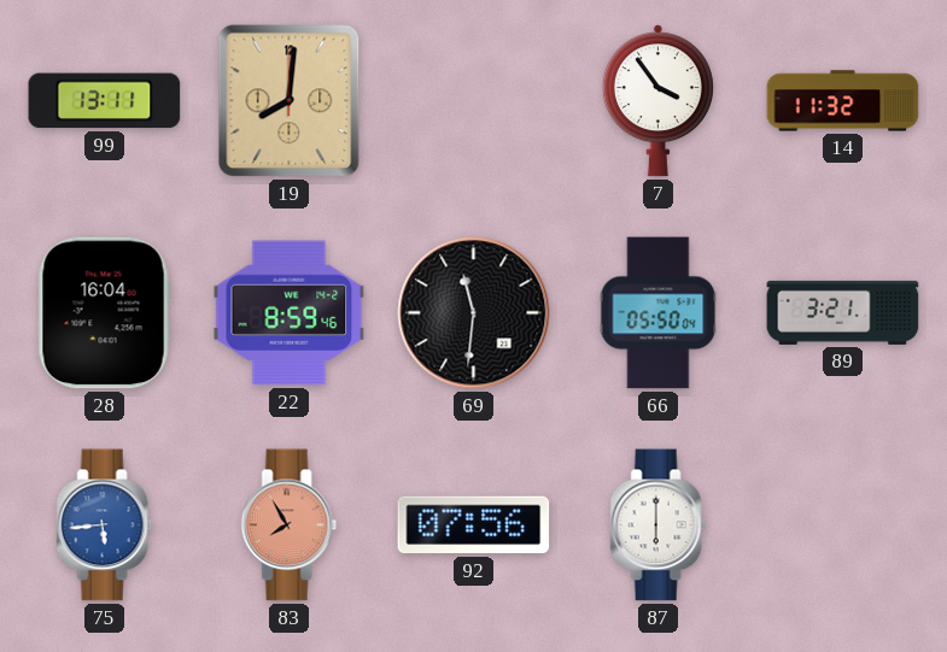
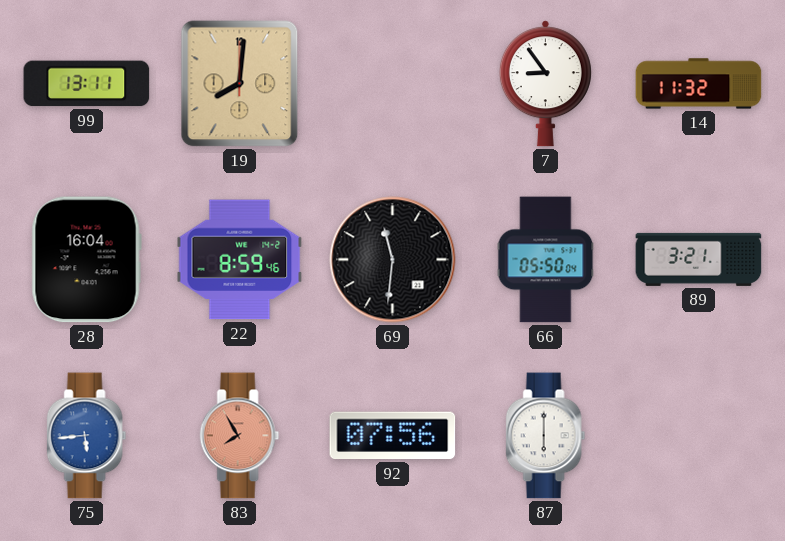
7: 3:54 -> 8:54 (545, 84)
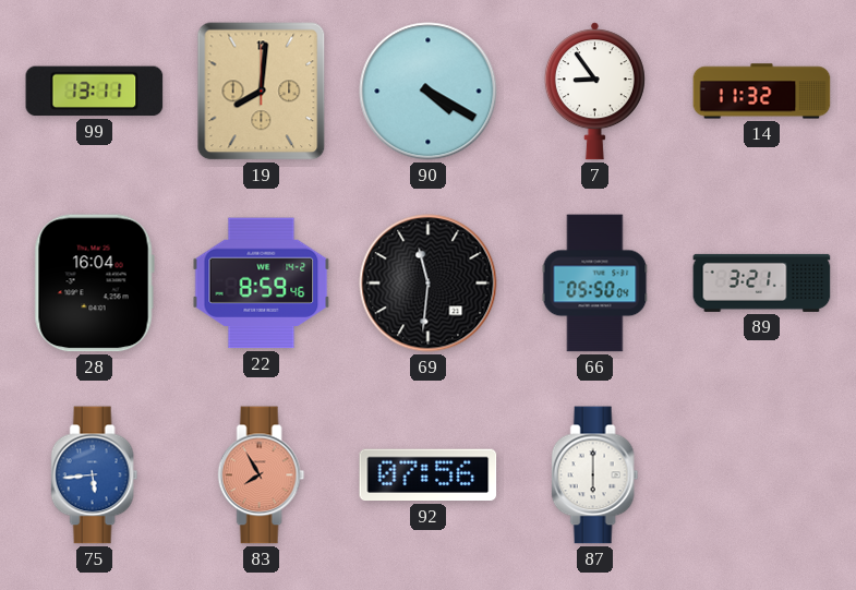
90: none -> 4:20 (429, 92)
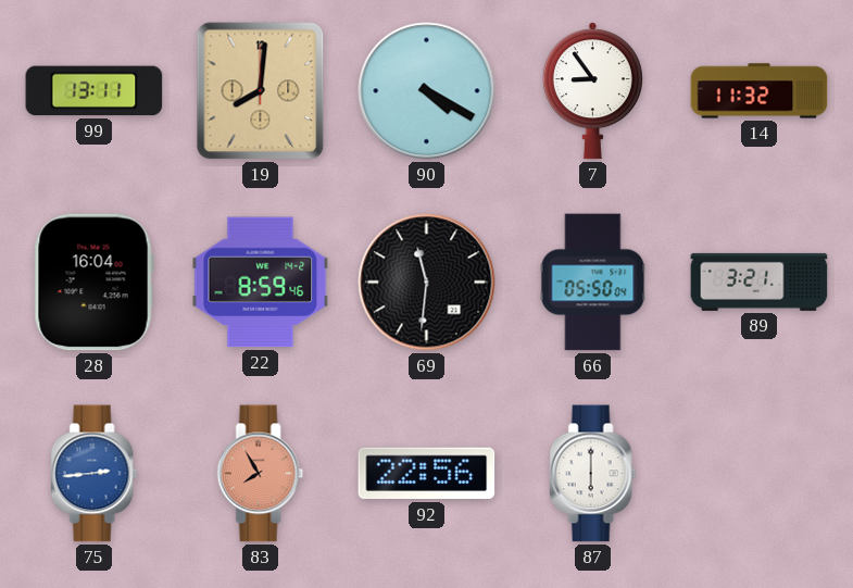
75: 5:44 -> 2:44 (95, 474)
92: 07:56 -> 22:56 (427, 474)
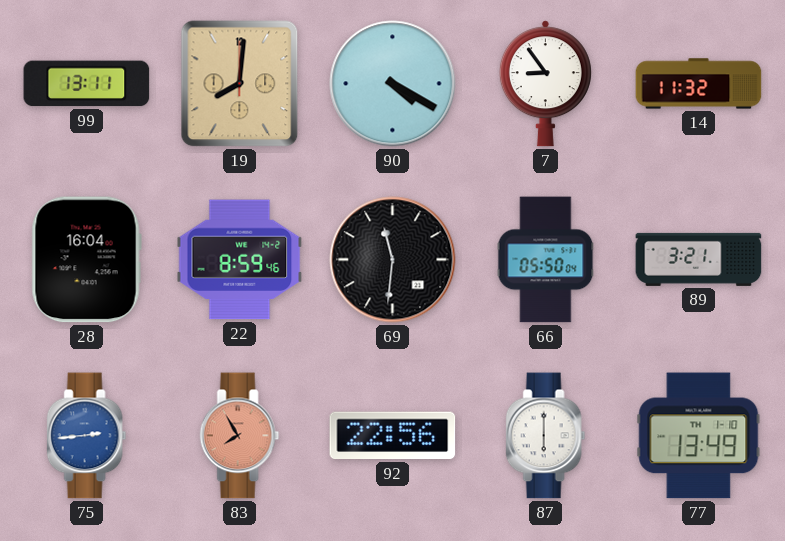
77: none -> 13:49 (699, 436)
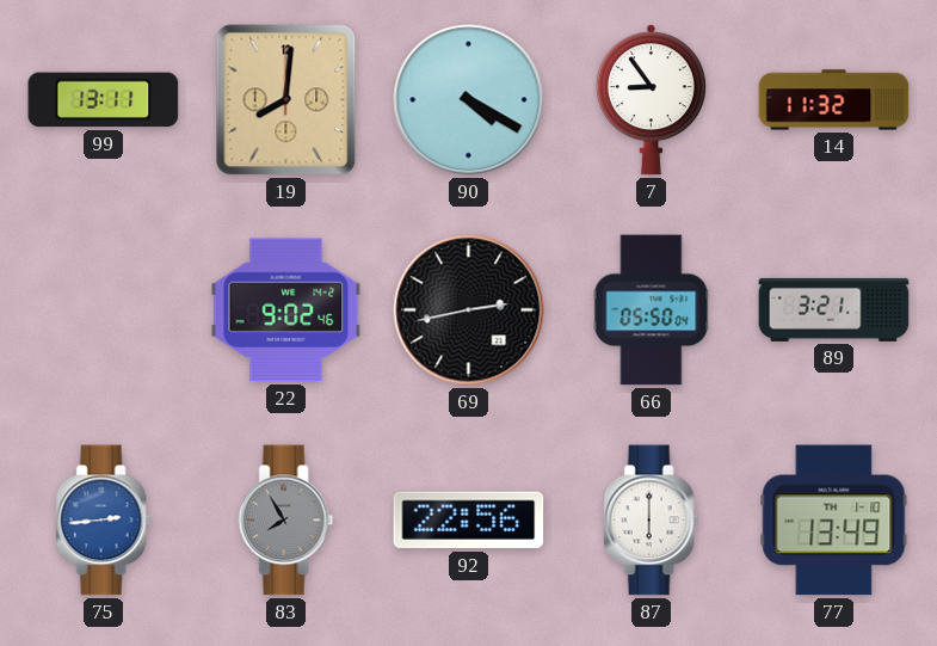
28: 16:04 -> none (86, 260)
22: 8:59 -> 9:02 (286, 310)
69: 11:31 -> 2:43 (469, 310)
83 dial: salmon -> grey (286, 521)
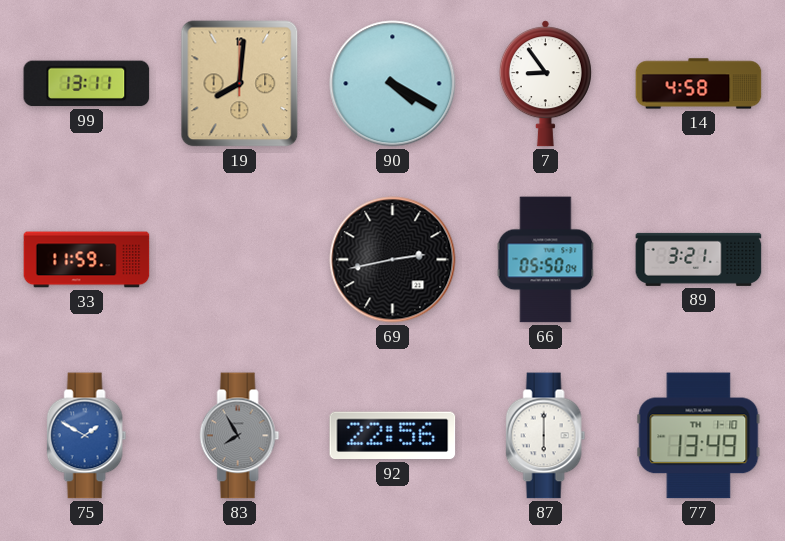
14: 11:32 -> 4:58 (699, 84)
33: none -> 11:59 (87, 260)
22: 9:02 -> none (286, 310)
75: 2:44 -> 1:50 (87, 436)
